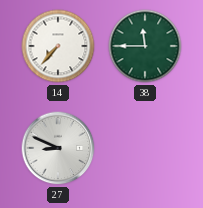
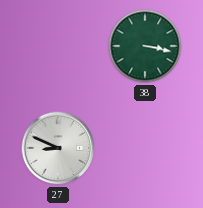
14: 7:37 -> none (58, 46)
38: 11:45 -> 3:17 (145, 46)
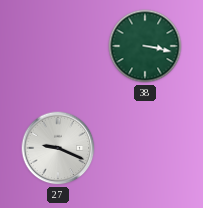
27: 8:49 -> 9:19 (58, 148)
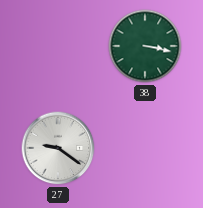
27: 9:19 -> 9:21 (58, 148)
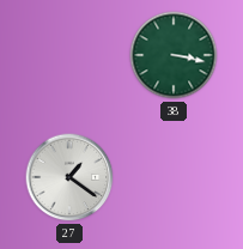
27: 9:21 -> 1:21 (69, 177)
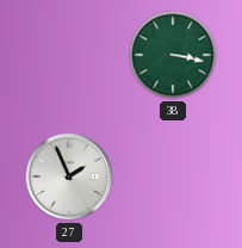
27: 1:21 -> 1:56 (69, 176)
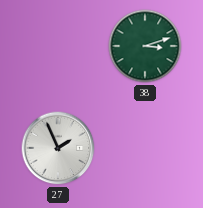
38: 3:17 -> 3:12 (145, 46)
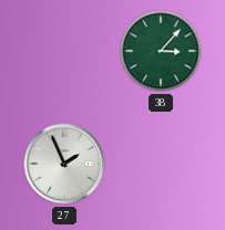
38: 3:12 -> 3:07 (161, 51)
